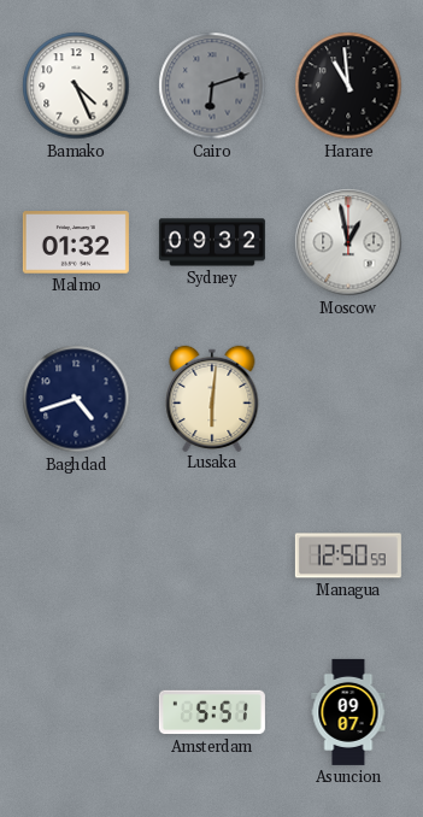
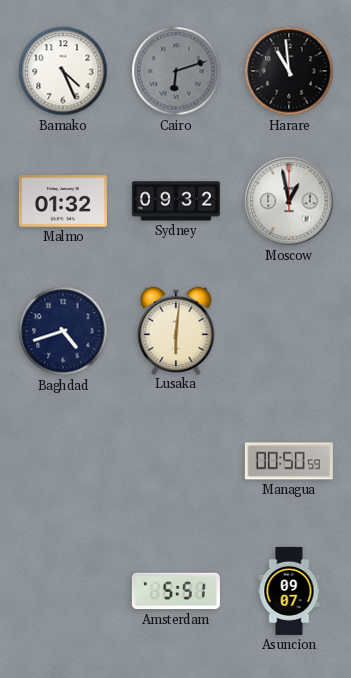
Managua: 12:50 -> 00:50 (289, 461)
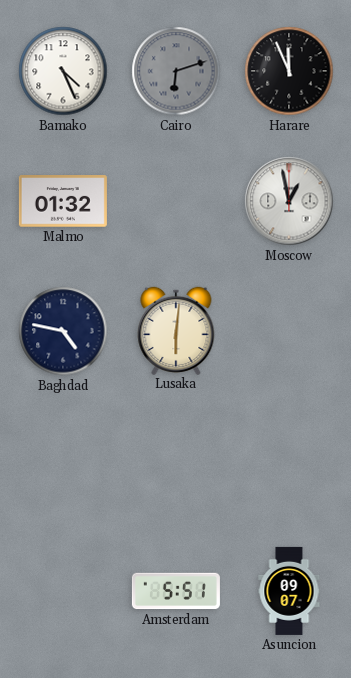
Harare: 10:59 -> 11:56 (289, 71)
Sydney: 09:32 -> none (176, 201)
Baghdad: 4:42 -> 4:47 (63, 331)
Managua: 00:50 -> none (289, 461)
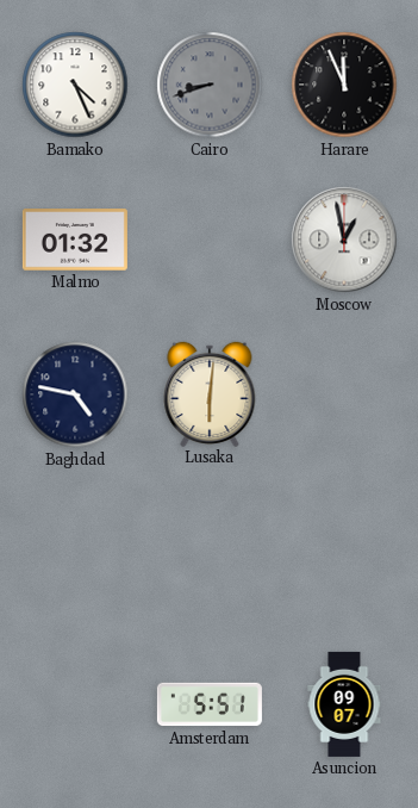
Cairo: 6:12 -> 8:42 (210, 85)
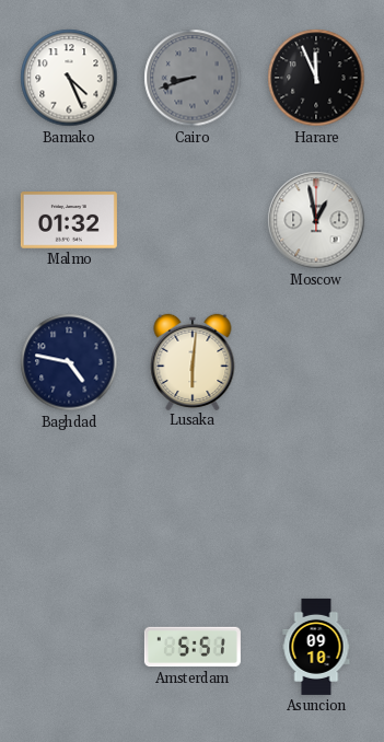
Asuncion: 09:07 -> 09:10 (316, 647)
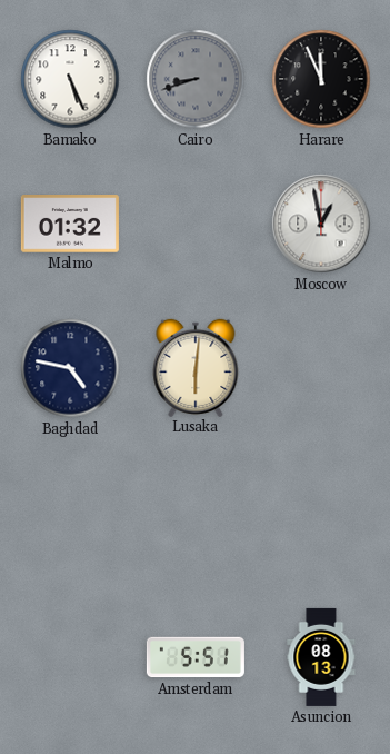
Bamako: 4:26 -> 5:26 (70, 79)
Asuncion: 09:10 -> 08:13 (321, 657)
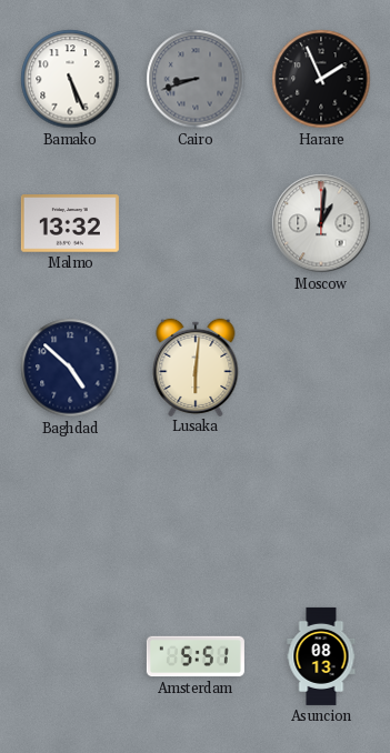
Harare: 11:56 -> 1:56 (321, 79)
Malmo: 01:32 -> 13:32 (70, 223)
Moscow: 12:58 -> 1:01 (321, 223)
Baghdad: 4:47 -> 4:52 (70, 368)
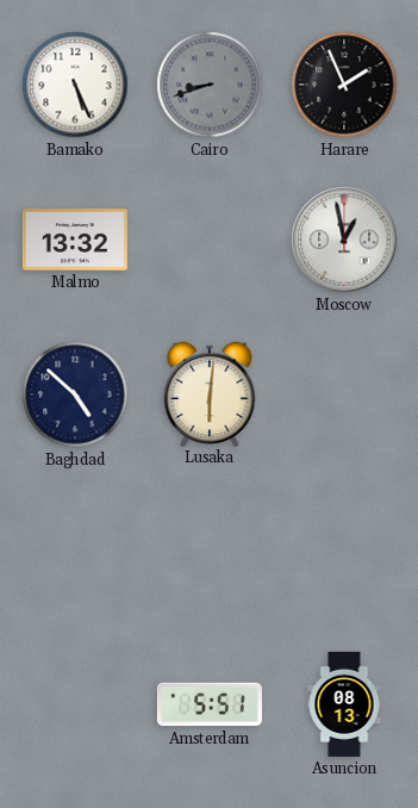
Moscow: 1:01 -> 12:58 (344, 240)
